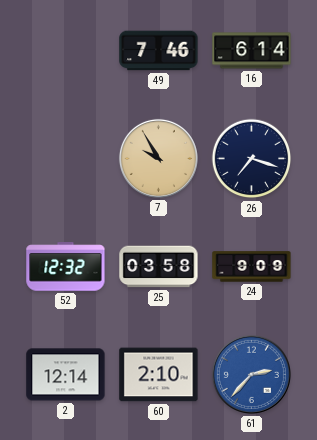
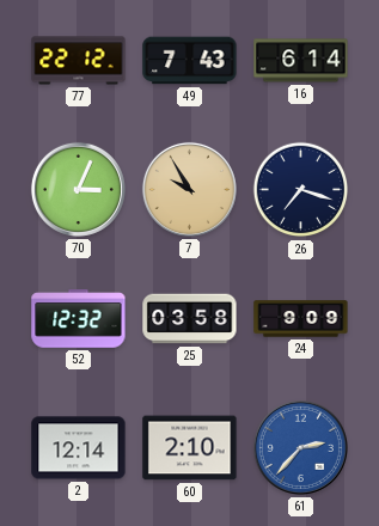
77: none -> 22:12 (79, 61)
49: 7:46 -> 7:43 (190, 61)
70: none -> 3:04 (78, 189)
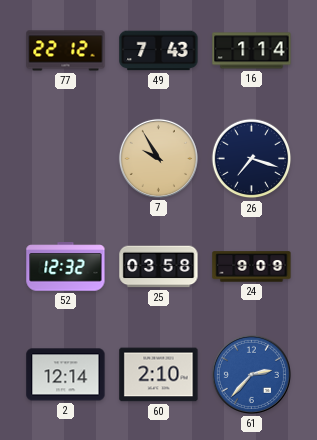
16: 6:14 -> 1:14 (252, 51)
70: 3:04 -> none (78, 189)
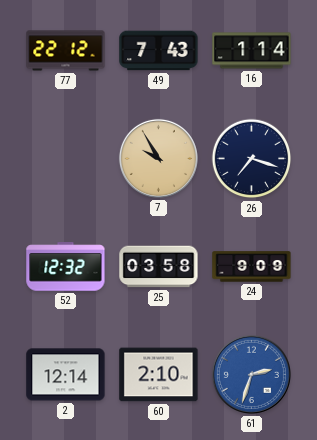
61: 2:37 -> 2:33 (251, 374)
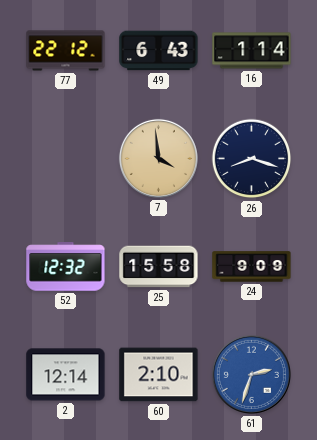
49: 7:43 -> 6:43 (159, 51)
7: 9:55 -> 3:59 (158, 158)
26: 7:18 -> 8:18 (252, 159)
25: 03:58 -> 15:58 (159, 267)
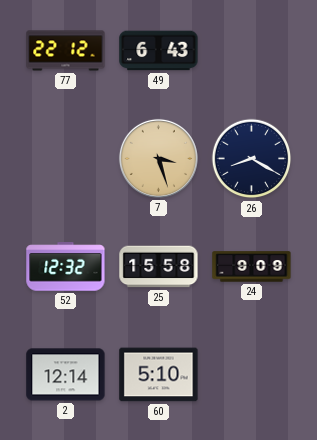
16: 1:14 -> none (252, 51)
7: 3:59 -> 3:27 (158, 158)
26: 8:18 -> 8:20 (252, 159)
60: 2:10 -> 5:10 (159, 375)
61: 2:33 -> none (251, 374)
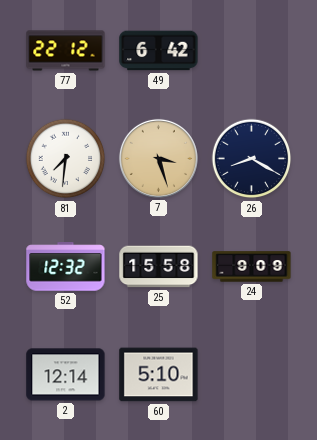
49: 6:43 -> 6:42 (159, 51)
81: none -> 7:31 (66, 159)
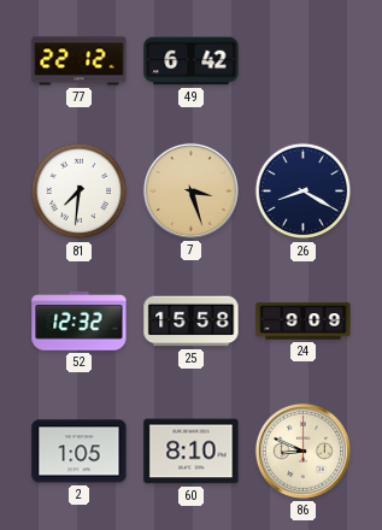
2: 12:14 -> 1:05 (80, 452)
60: 5:10 -> 8:10 (192, 452)
86: none -> 8:49 (302, 450)
